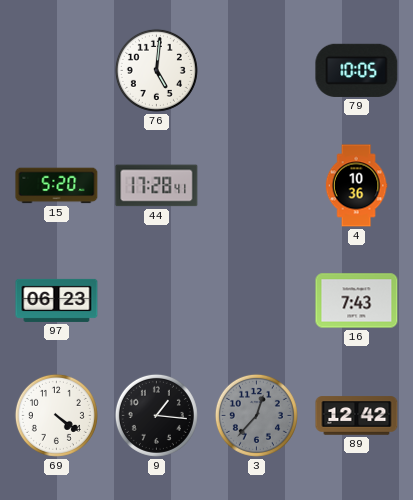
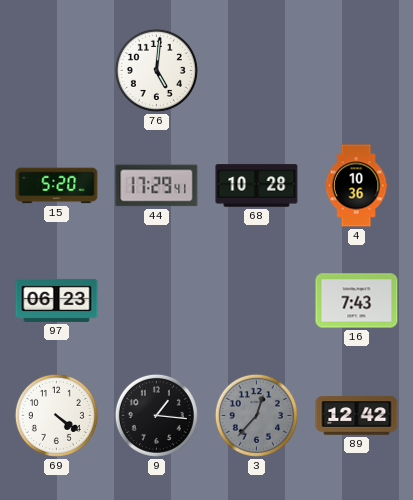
79: 10:05 -> none (357, 70)
44: 17:28 -> 17:29 (157, 186)
68: none -> 10:28 (257, 186)
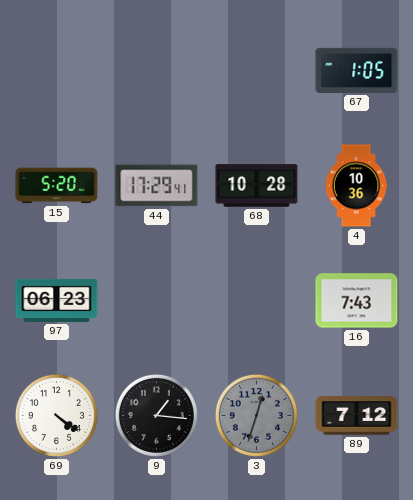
76: 5:01 -> none (156, 70)
67: none -> 1:05 (357, 70)
3: 12:37 -> 12:33 (256, 415)
89: 12:42 -> 7:12 (357, 416)
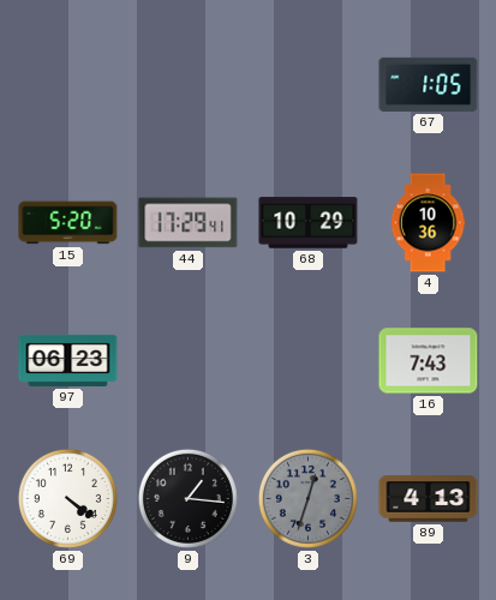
68: 10:28 -> 10:29 (309, 223)
89: 7:12 -> 4:13 (429, 499)
